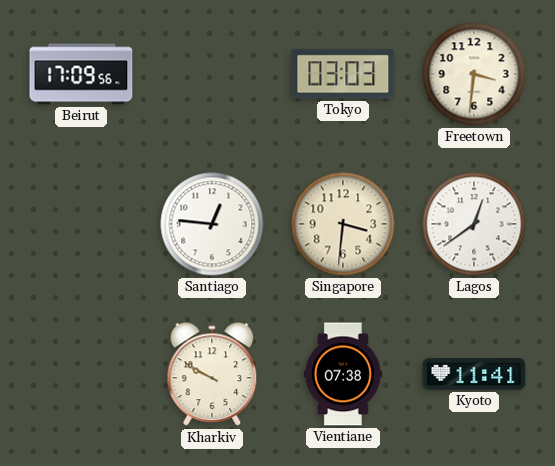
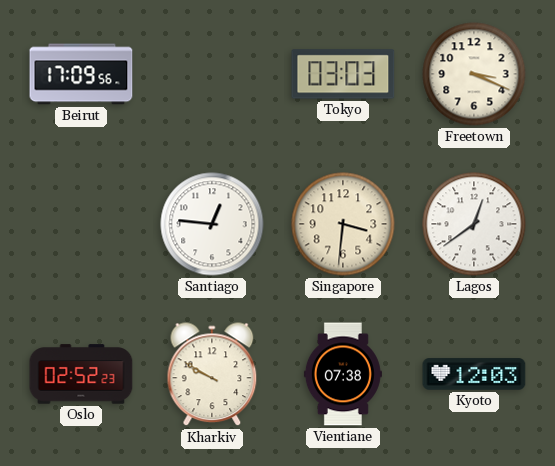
Freetown: 3:31 -> 3:19 (474, 74)
Oslo: none -> 02:52 (81, 374)
Kyoto: 11:41 -> 12:03 (474, 374)
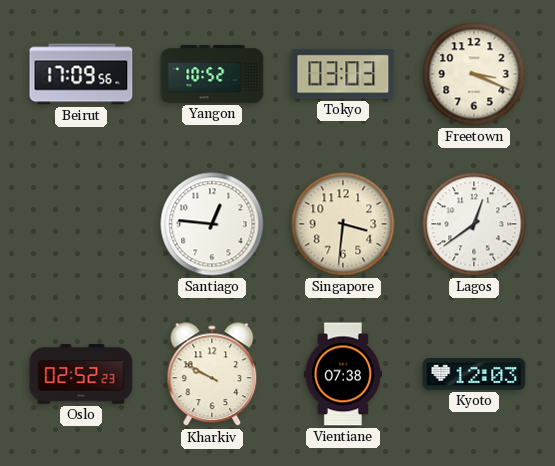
Yangon: none -> 10:52 (212, 74)
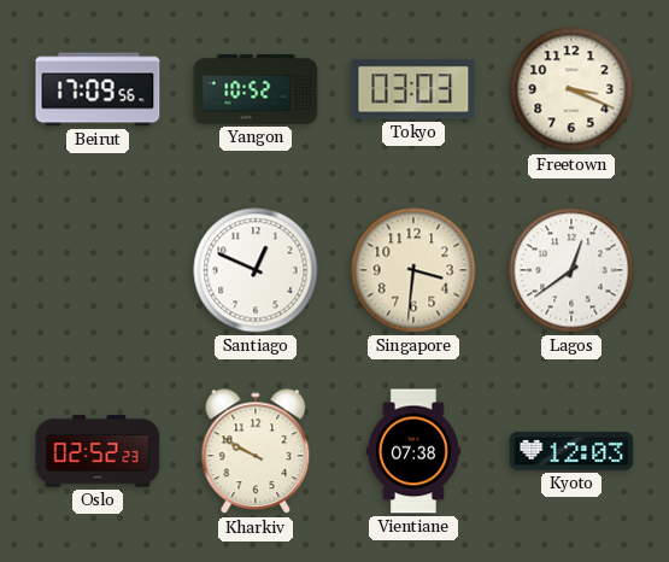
Santiago: 12:46 -> 12:49 (256, 270)
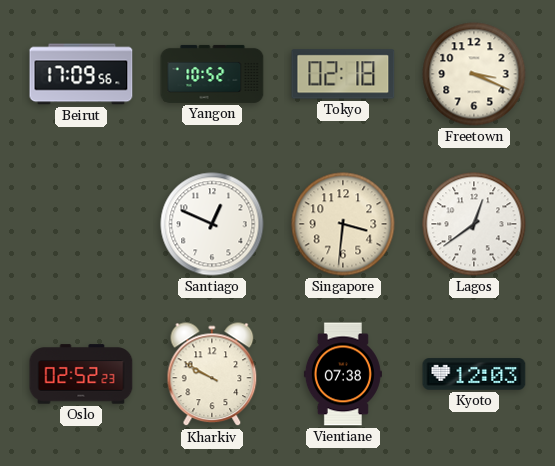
Tokyo: 03:03 -> 02:18 (343, 74)
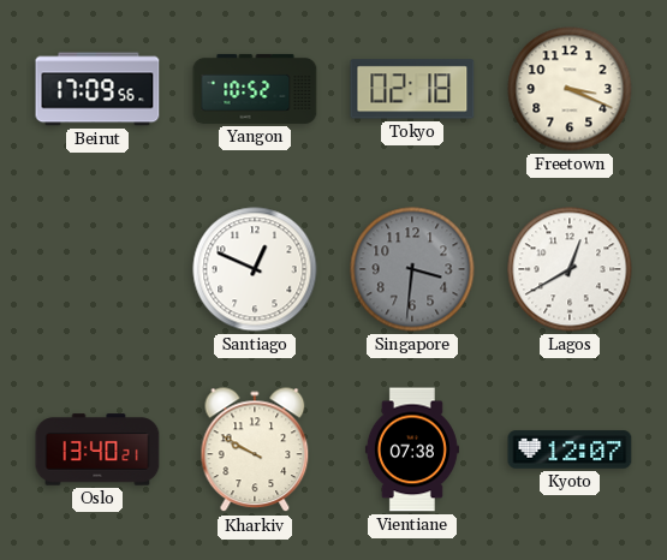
Singapore dial: cream -> grey (412, 269)
Lagos: 12:39 -> 12:40 (570, 269)
Oslo: 02:52 -> 13:40 (97, 449)
Kyoto: 12:03 -> 12:07 (570, 449)
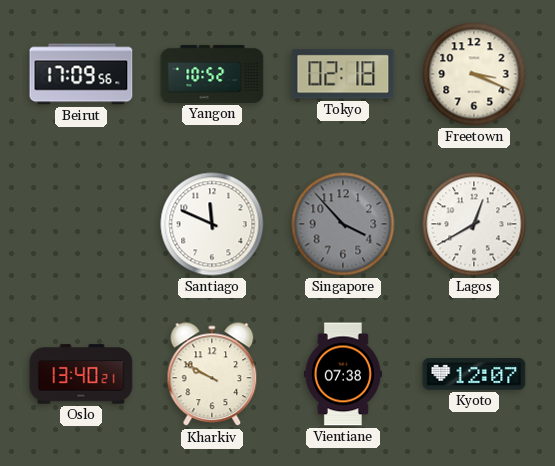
Santiago: 12:49 -> 11:49 (212, 224)
Singapore: 3:31 -> 3:53 (343, 224)
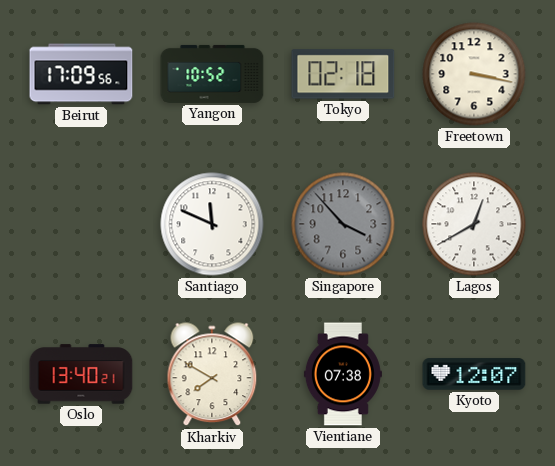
Freetown: 3:19 -> 3:17 (474, 74)
Kharkiv: 9:50 -> 7:50 (212, 375)
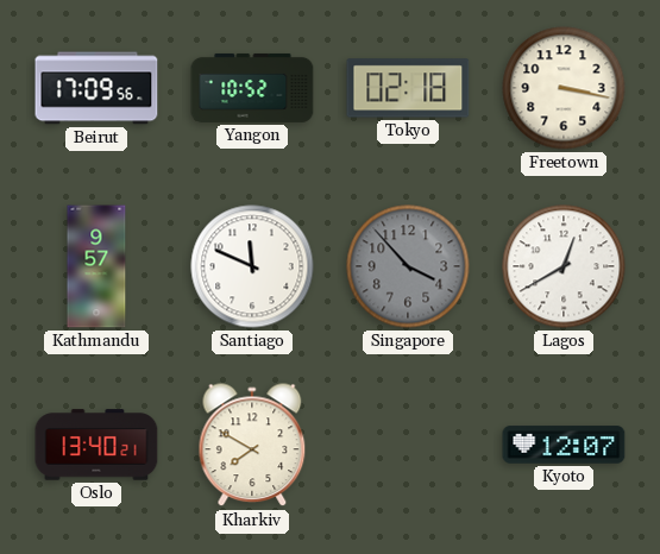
Kathmandu: none -> 9:57 (96, 266)
Vientiane: 07:38 -> none (343, 374)
